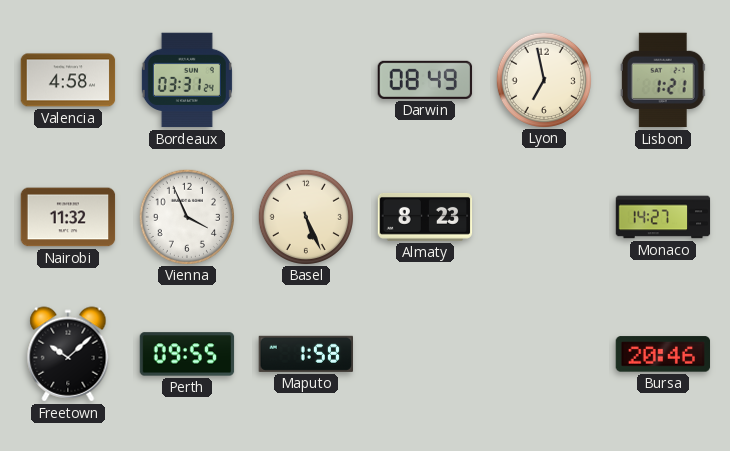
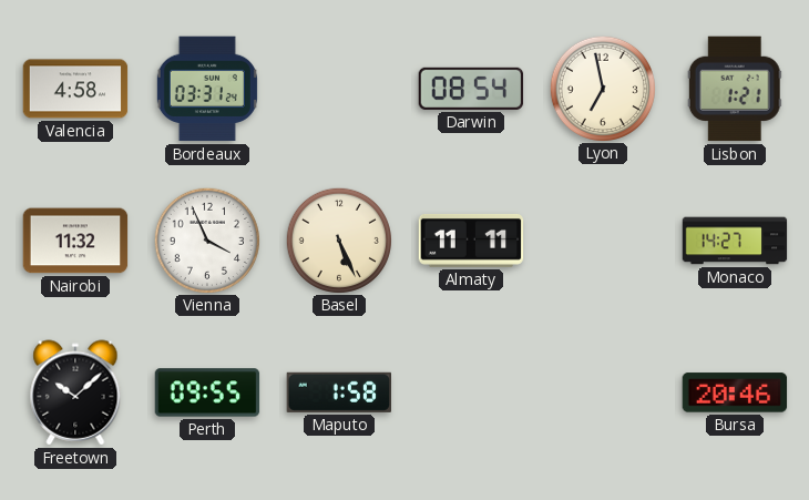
Darwin: 08:49 -> 08:54 (471, 89)
Almaty: 8:23 -> 11:11 (471, 241)
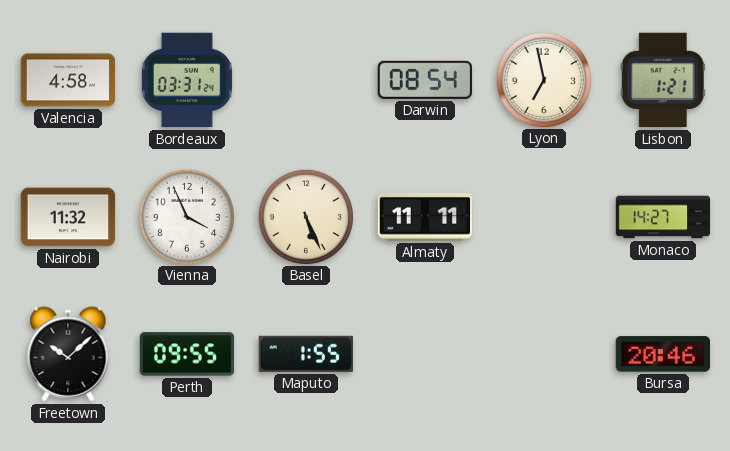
Maputo: 1:58 -> 1:55 (305, 354)
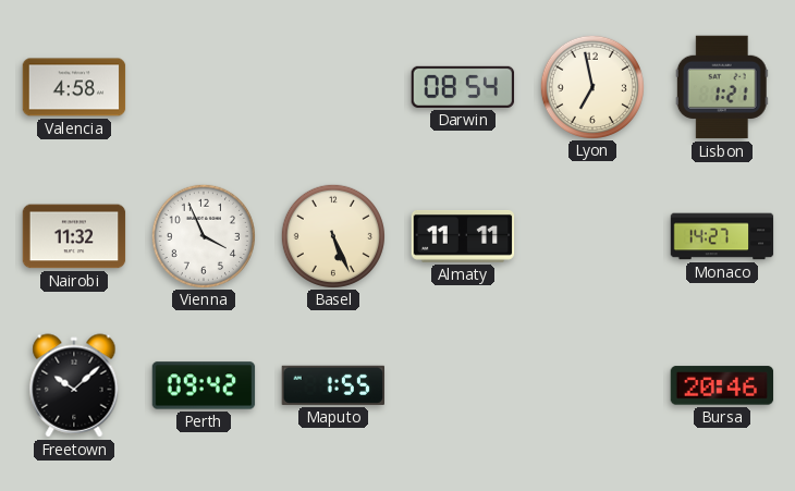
Bordeaux: 03:31 -> none (187, 80)
Perth: 09:55 -> 09:42 (204, 385)
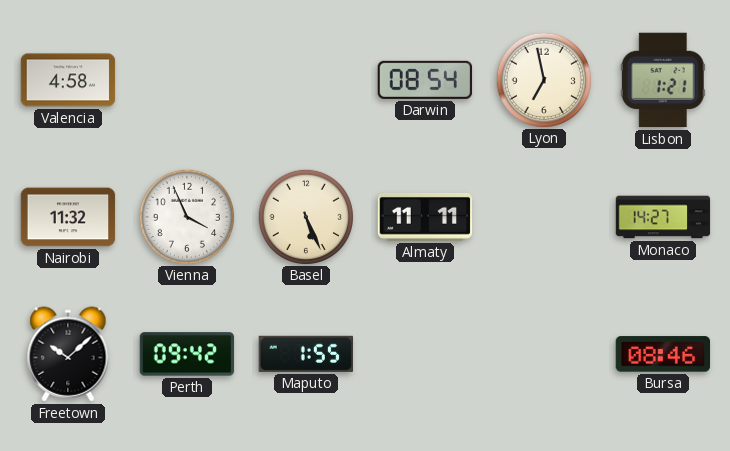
Bursa: 20:46 -> 08:46 (663, 354)
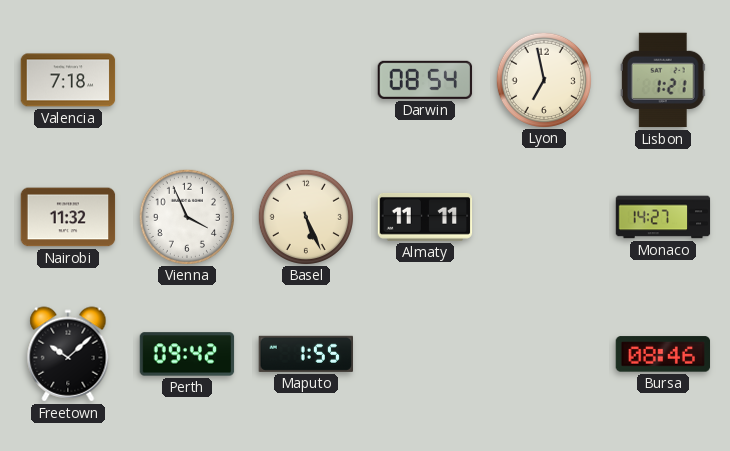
Valencia: 4:58 -> 7:18 (68, 80)
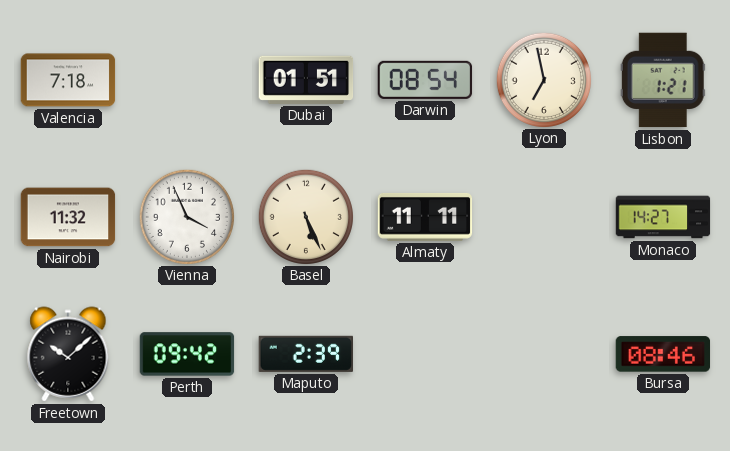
Dubai: none -> 01:51 (306, 80)
Maputo: 1:55 -> 2:39 (305, 354)
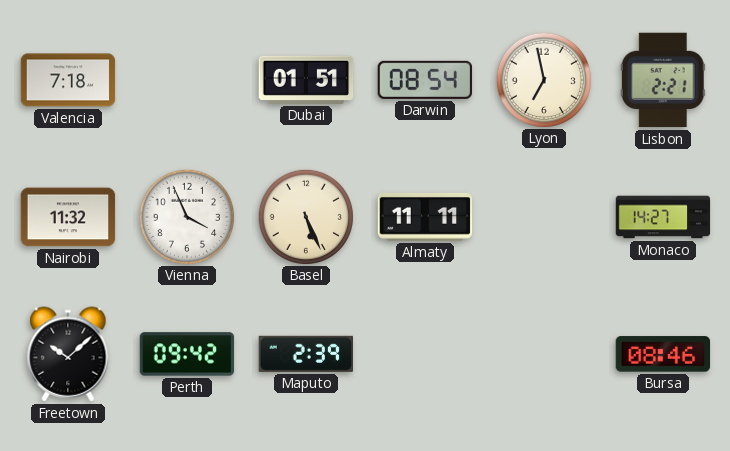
Lisbon: 1:21 -> 2:21 (663, 80)
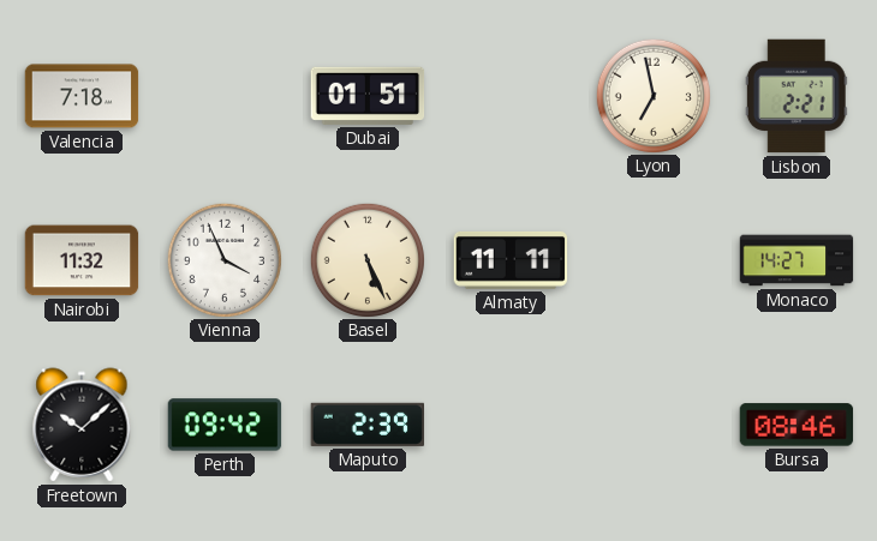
Darwin: 08:54 -> none (425, 80)
